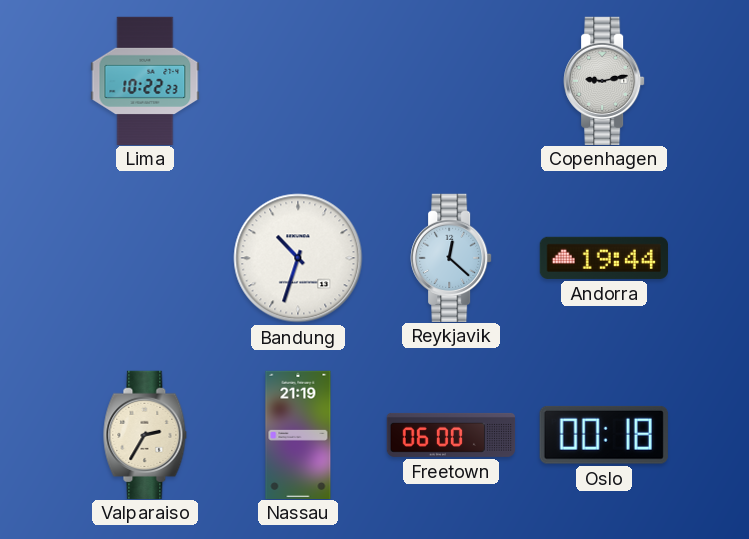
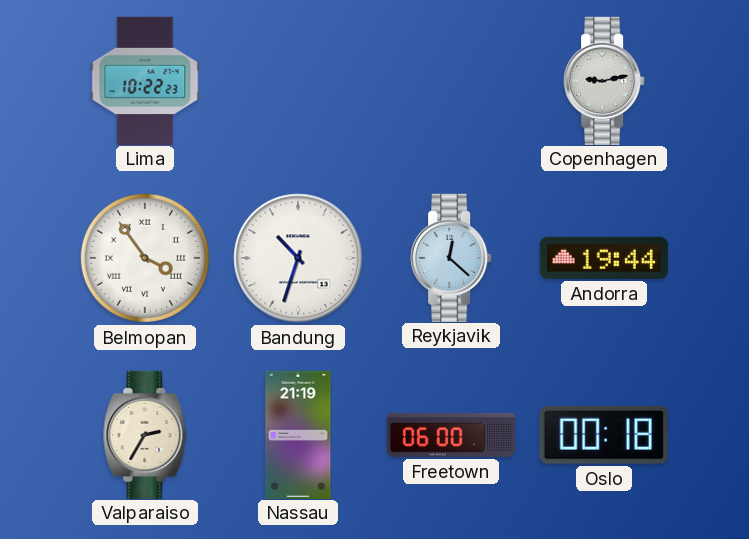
Belmopan: none -> 3:54 (145, 258)
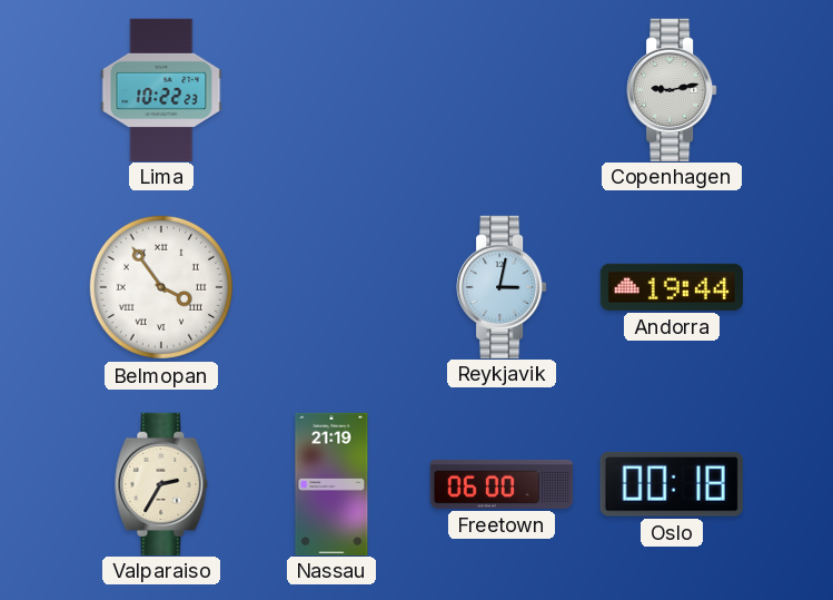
Bandung: 10:33 -> none (298, 258)
Reykjavik: 12:22 -> 3:02 (502, 286)
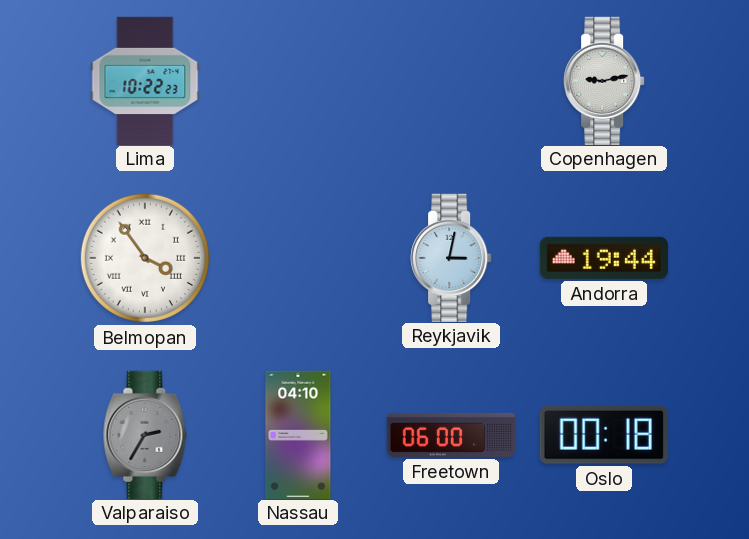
Valparaiso dial: cream -> grey (145, 434)
Nassau: 21:19 -> 04:10 (298, 434)
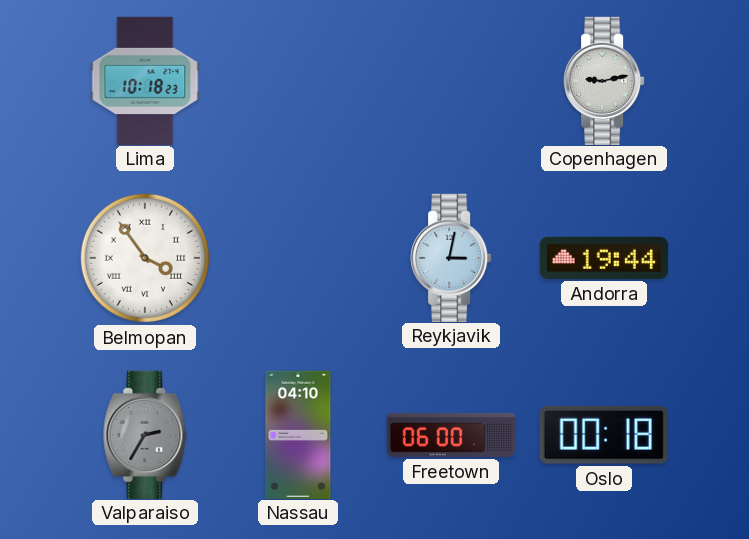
Lima: 10:22 -> 10:18 (145, 80)
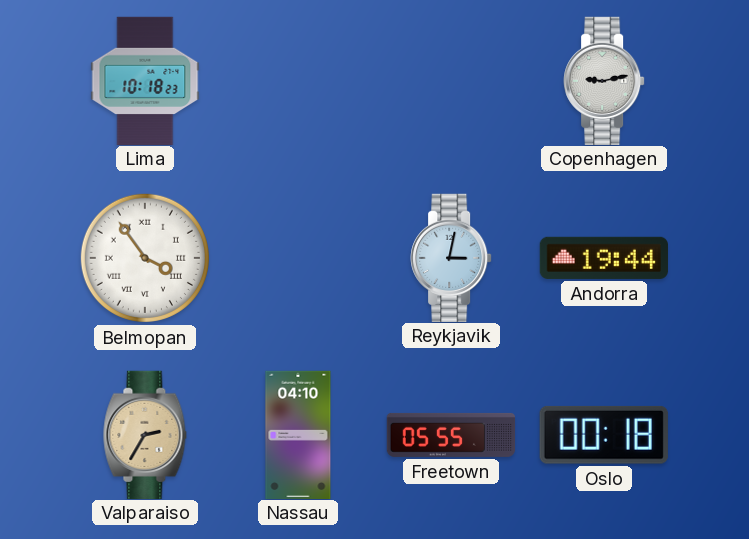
Valparaiso dial: grey -> champagne (145, 434)
Freetown: 06:00 -> 05:55 (451, 435)
